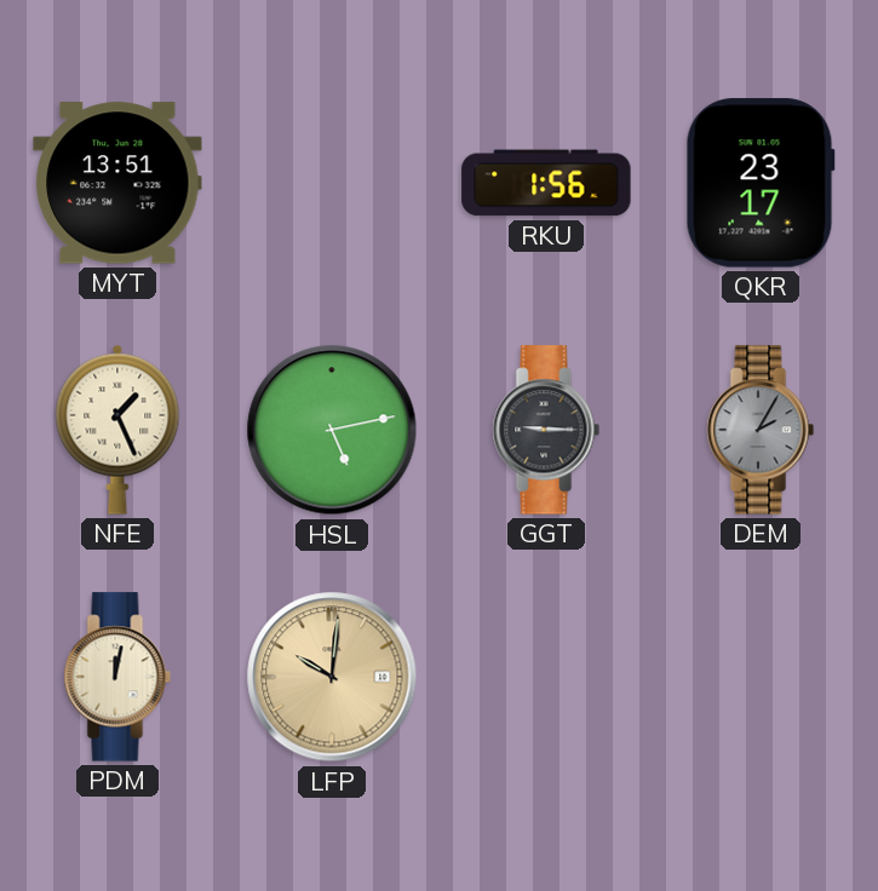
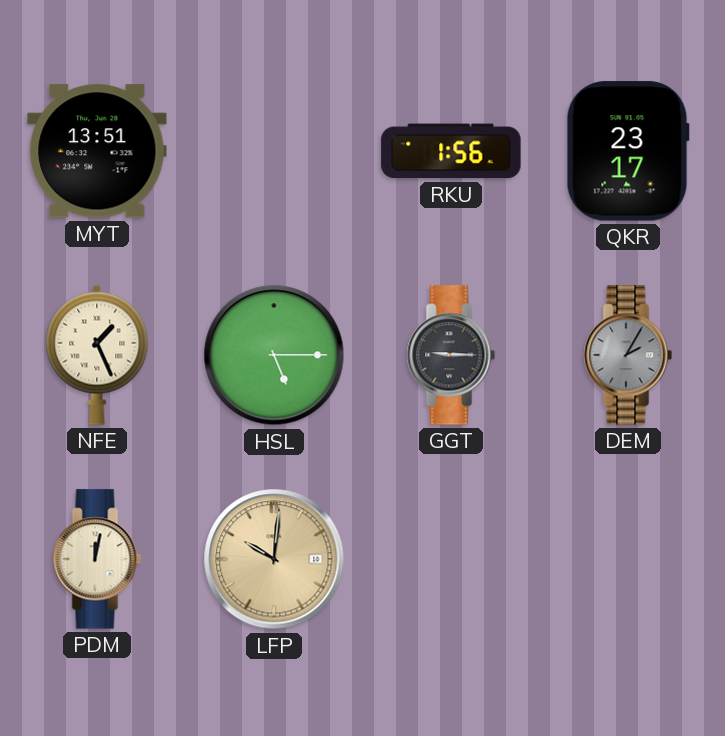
HSL: 5:13 -> 5:15 (274, 355)
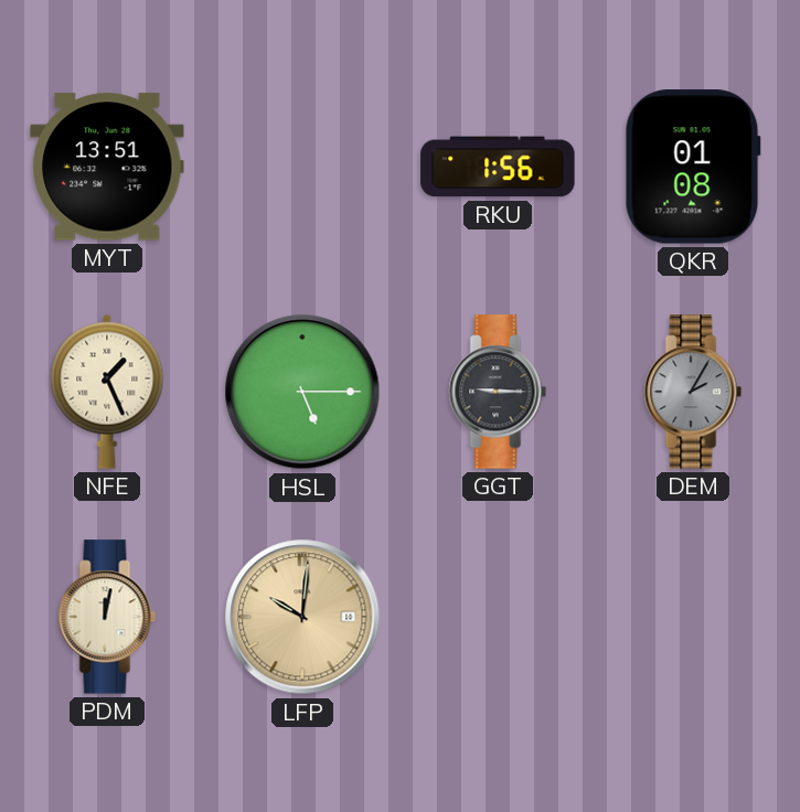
QKR: 23:17 -> 01:08 (693, 167)
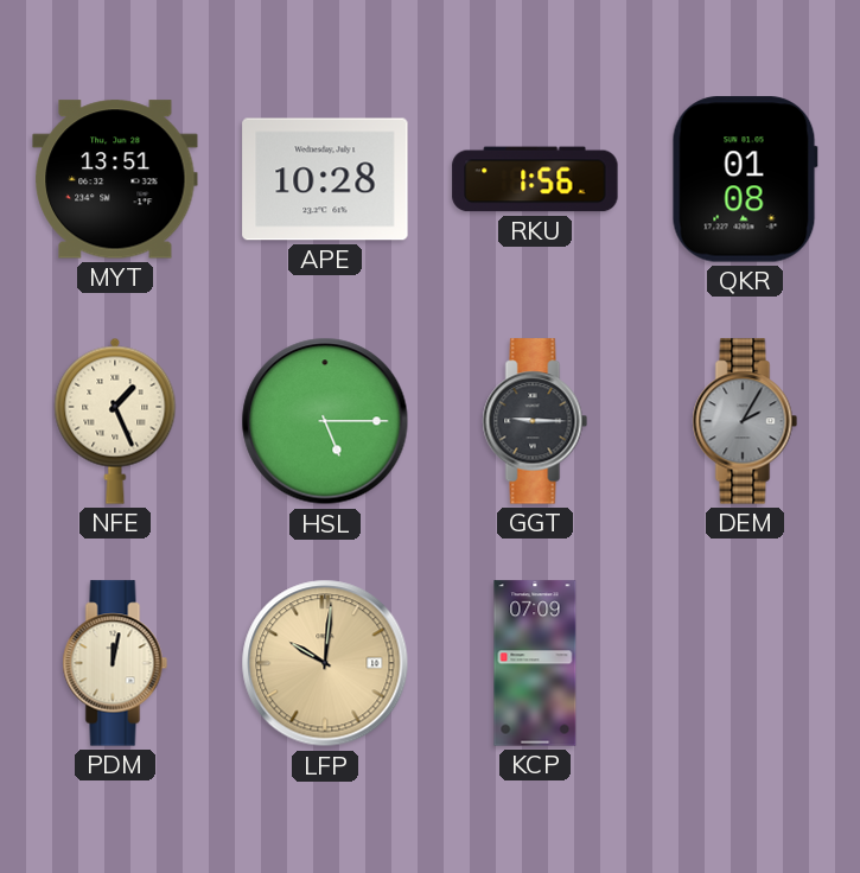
APE: none -> 10:28 (325, 179)
KCP: none -> 07:09 (535, 663)
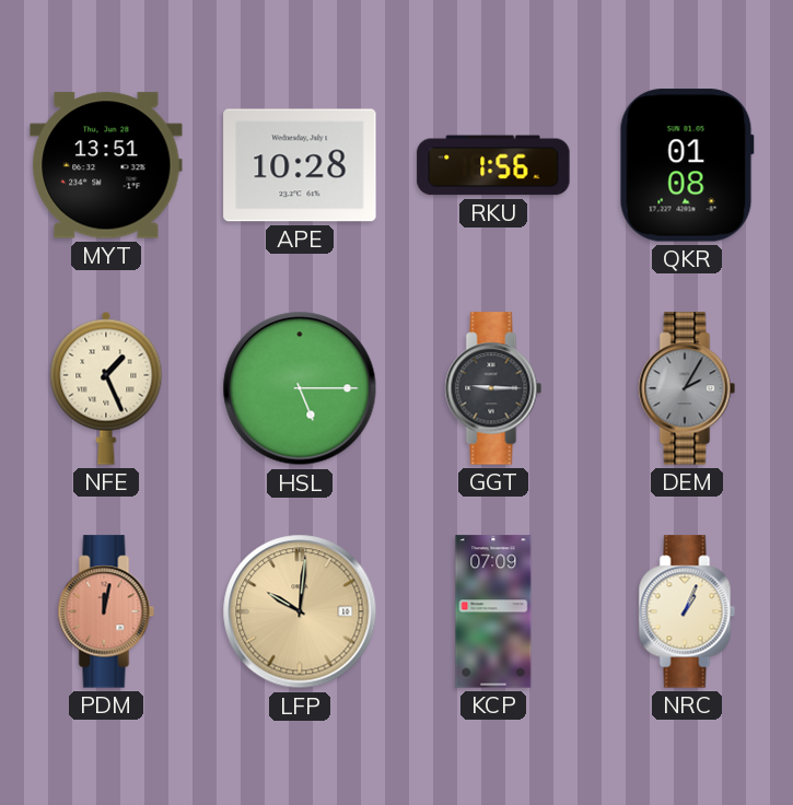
PDM dial: cream -> salmon (106, 611)
NRC: none -> 1:04 (687, 611)
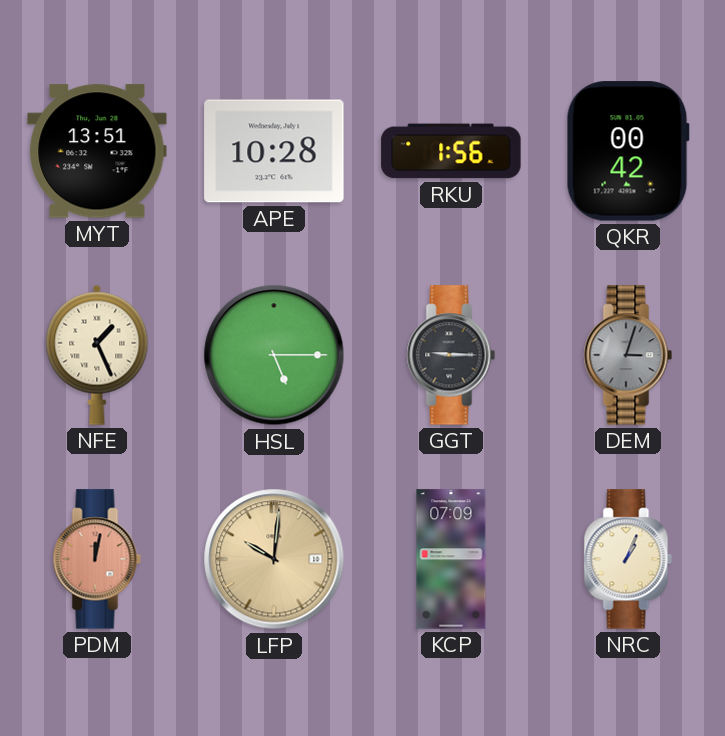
QKR: 01:08 -> 00:42 (628, 151)
DEM: 2:05 -> 3:03 (628, 355)
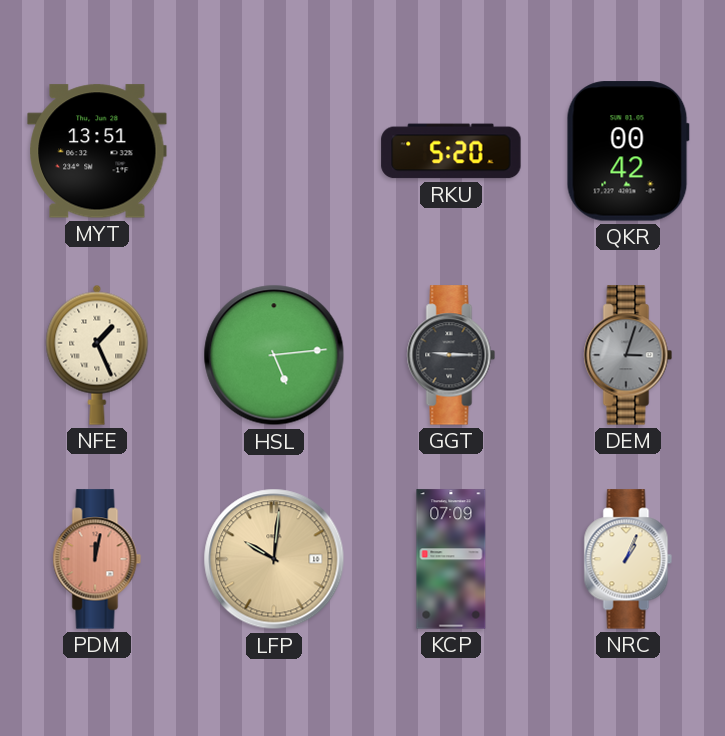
APE: 10:28 -> none (274, 151)
RKU: 1:56 -> 5:20 (451, 151)
HSL: 5:15 -> 5:14 (274, 355)
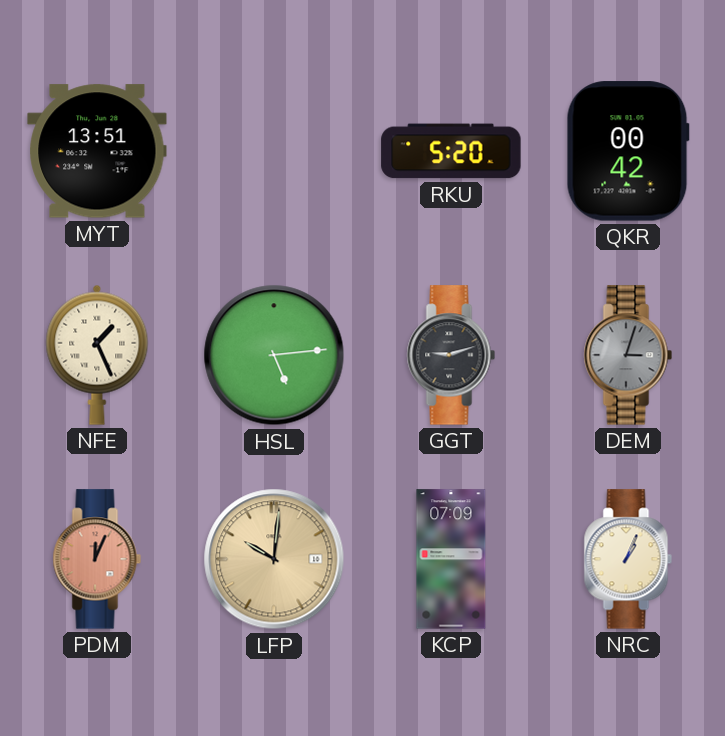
GGT: 9:15 -> 9:12 (451, 355)
PDM: 12:02 -> 12:04 (97, 559)
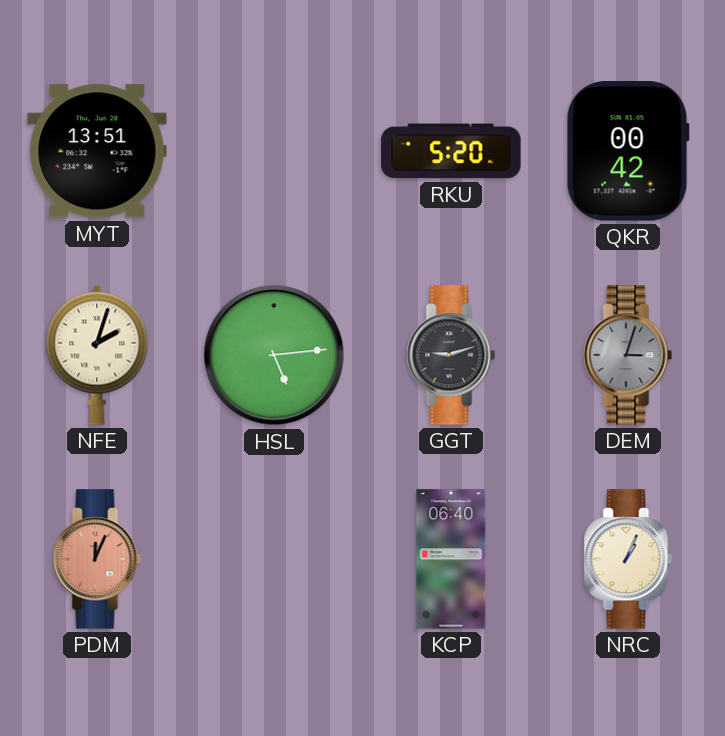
NFE: 1:26 -> 2:03 (97, 355)
LFP: 10:01 -> none (274, 559)
KCP: 07:09 -> 06:40 (451, 559)
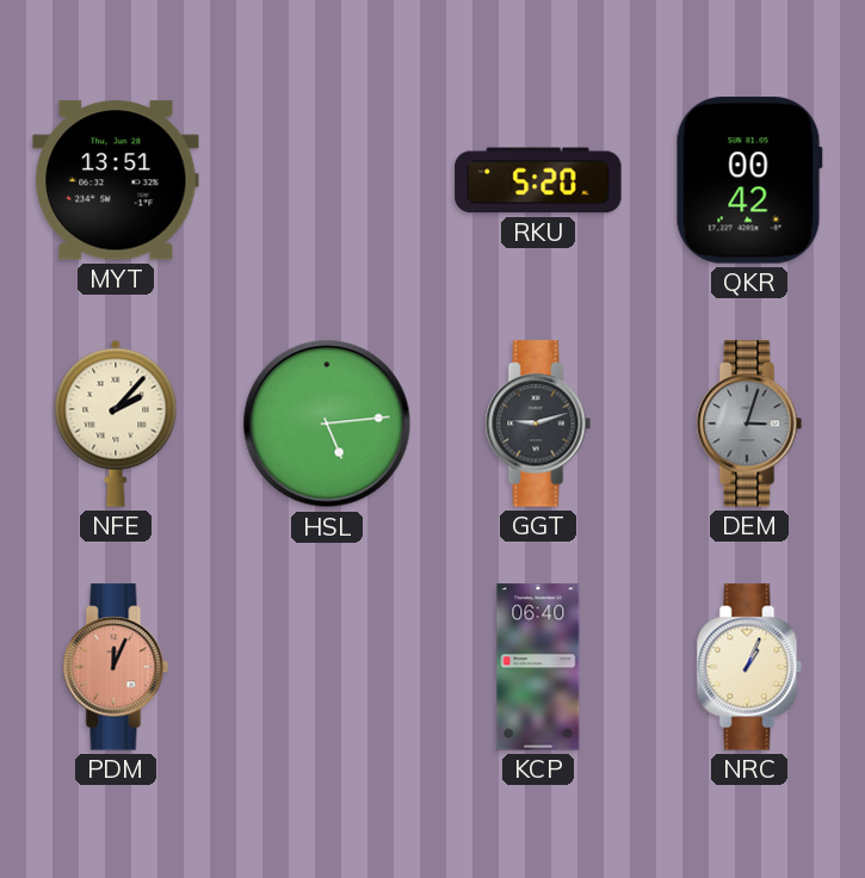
NFE: 2:03 -> 2:07 (116, 423)
